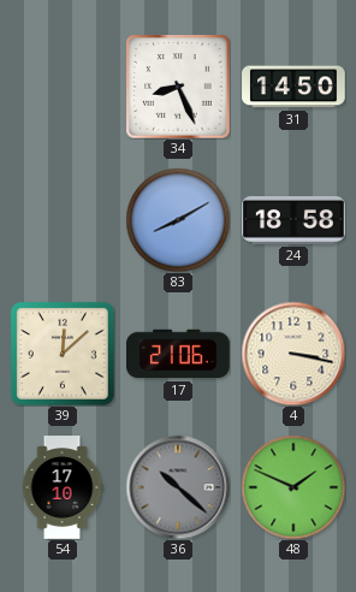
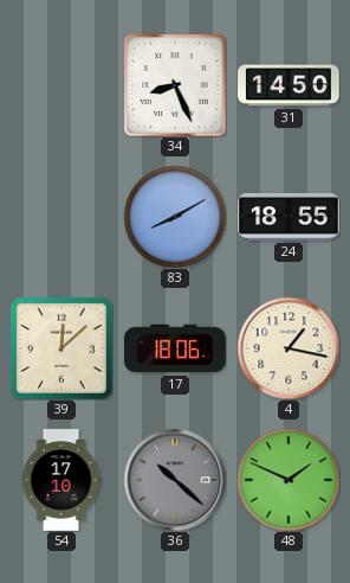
24: 18:58 -> 18:55 (289, 218)
17: 21:06 -> 18:06 (176, 348)
4: 3:17 -> 1:17 (289, 348)
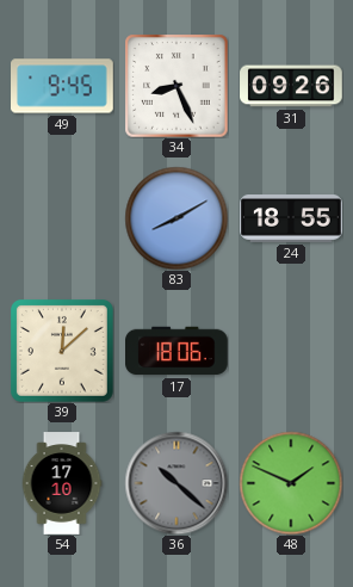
49: none -> 9:45 (63, 86)
31: 14:50 -> 09:26 (291, 86)
4: 1:17 -> none (289, 348)
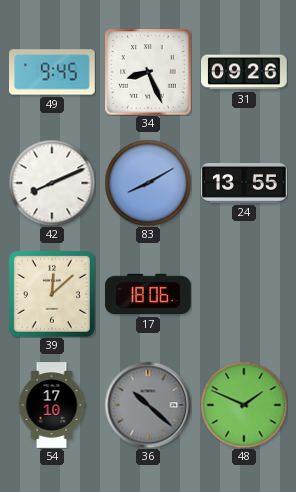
42: none -> 8:11 (52, 183)
24: 18:55 -> 13:55 (244, 184)
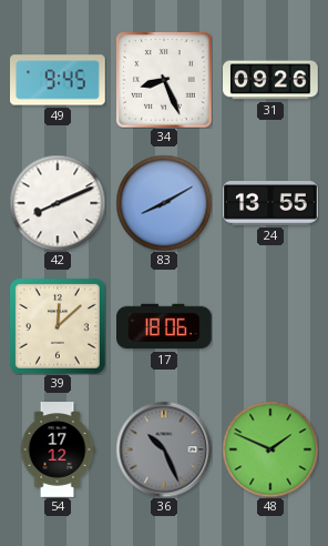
54: 17:10 -> 17:12 (58, 449)
36: 10:22 -> 10:26 (164, 449)
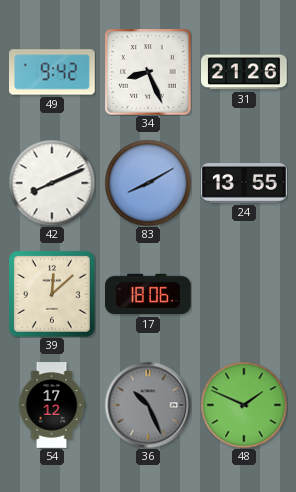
49: 9:45 -> 9:42 (53, 72)
31: 09:26 -> 21:26 (244, 72)
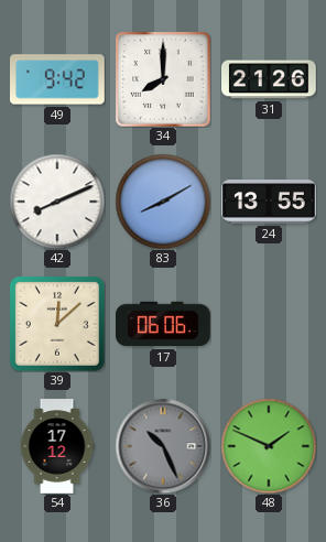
34: 8:26 -> 8:00 (163, 79)
17: 18:06 -> 06:06 (164, 324)
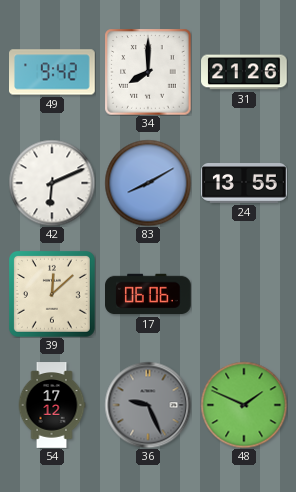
42: 8:11 -> 6:11 (52, 183)
36: 10:26 -> 9:26 (148, 405)
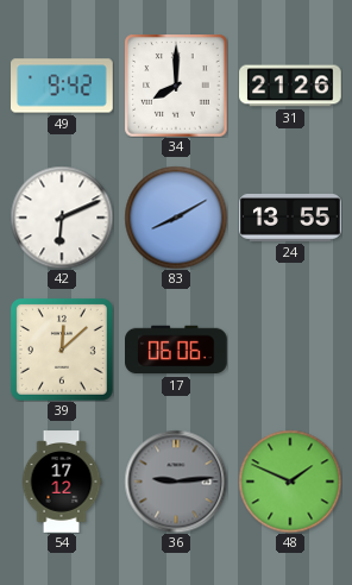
36: 9:26 -> 9:14 (176, 482)
